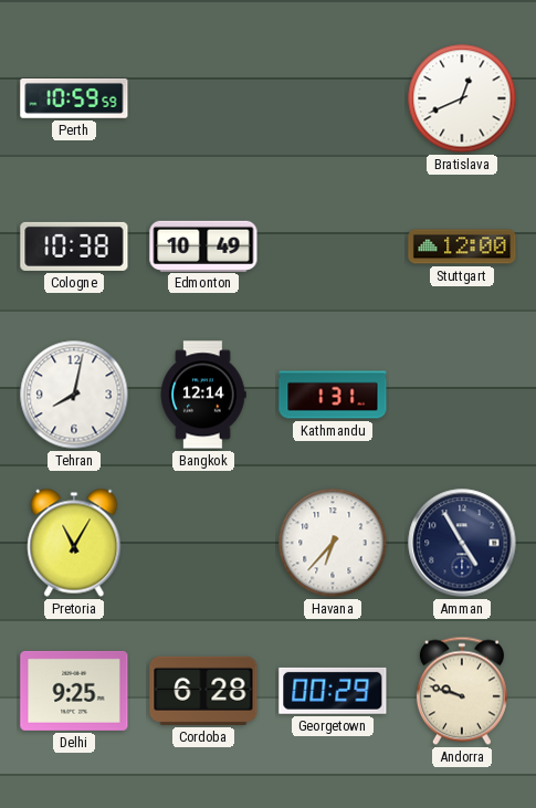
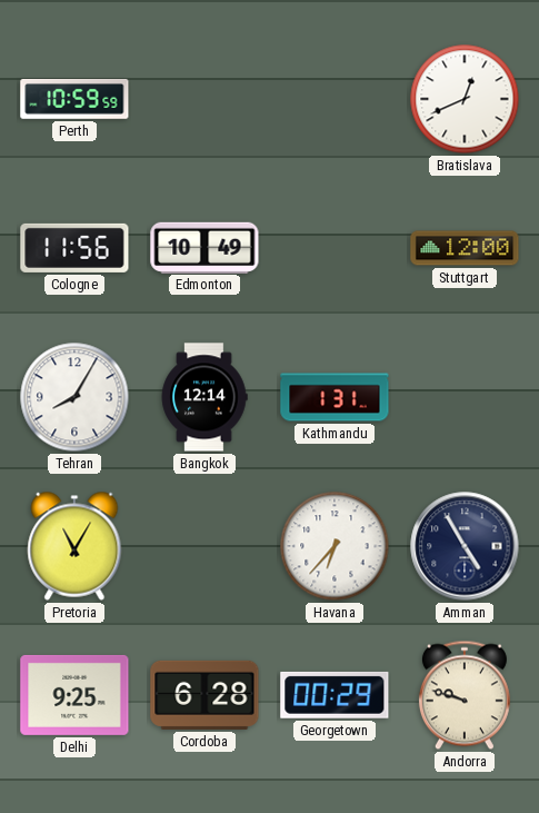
Cologne: 10:38 -> 11:56 (74, 248)
Tehran: 8:02 -> 8:05 (74, 397)
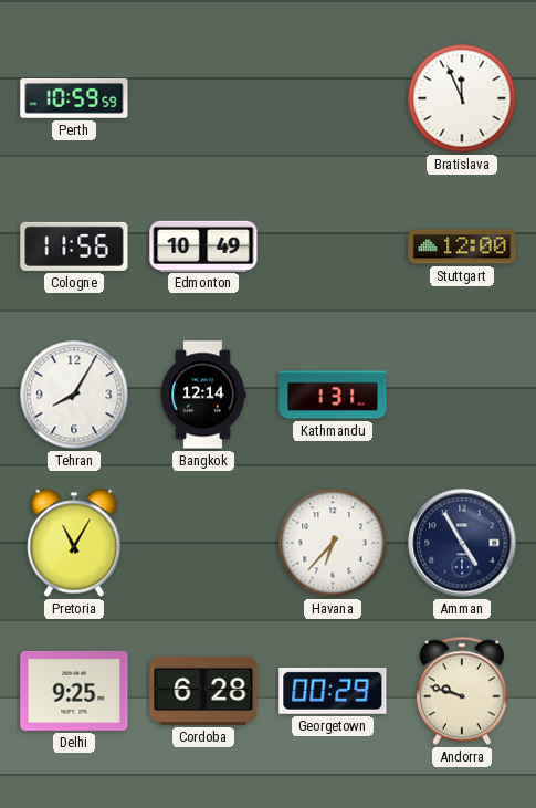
Bratislava: 12:41 -> 11:56 (462, 98)
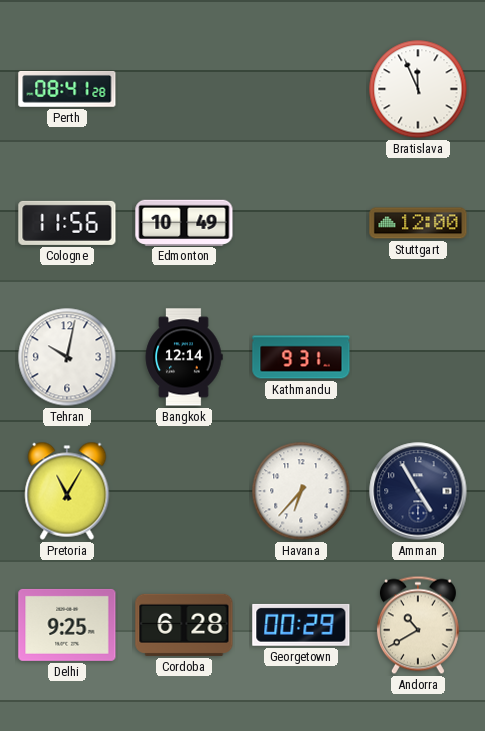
Perth: 10:59 -> 08:41 (67, 89)
Tehran: 8:05 -> 10:02 (67, 357)
Kathmandu: 1:31 -> 9:31 (301, 357)
Andorra: 9:48 -> 10:40 (418, 625)
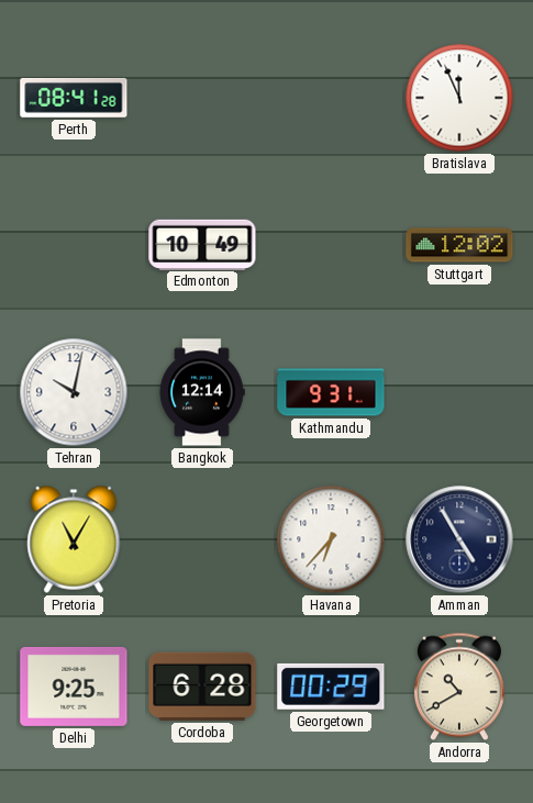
Cologne: 11:56 -> none (67, 223)
Stuttgart: 12:00 -> 12:02 (459, 245)
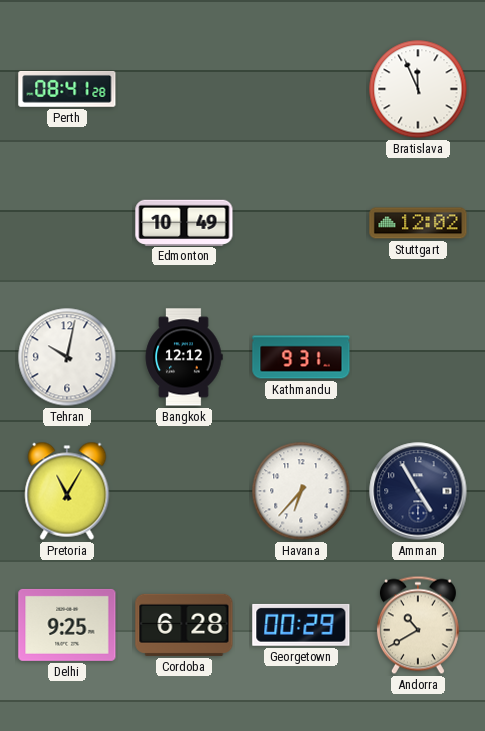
Bangkok: 12:14 -> 12:12 (184, 357)
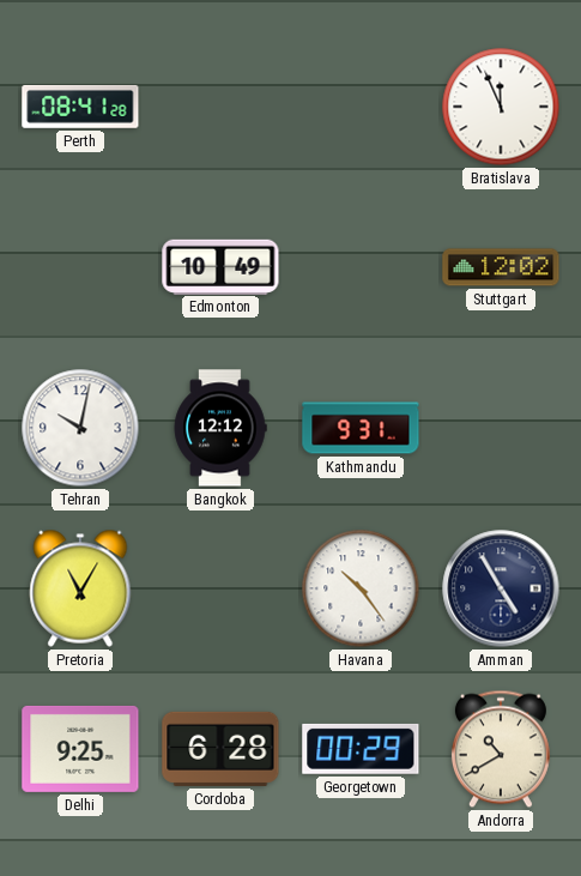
Havana: 6:37 -> 10:24 (361, 588)
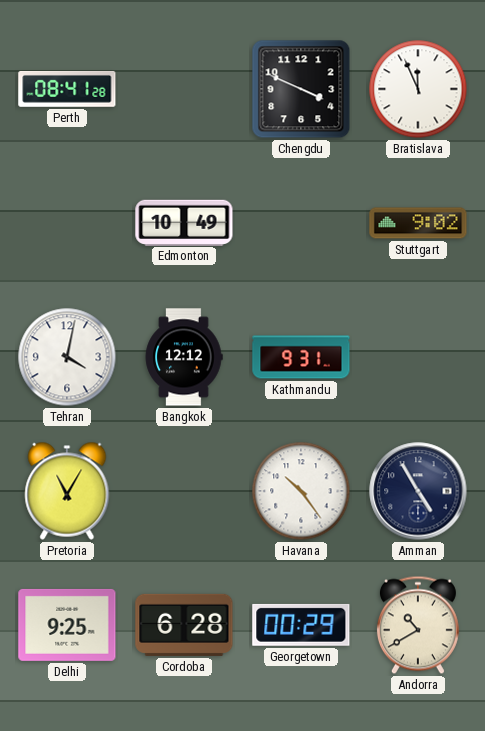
Chengdu: none -> 3:49 (301, 89)
Stuttgart: 12:02 -> 9:02 (418, 223)
Tehran: 10:02 -> 4:02 (67, 357)
